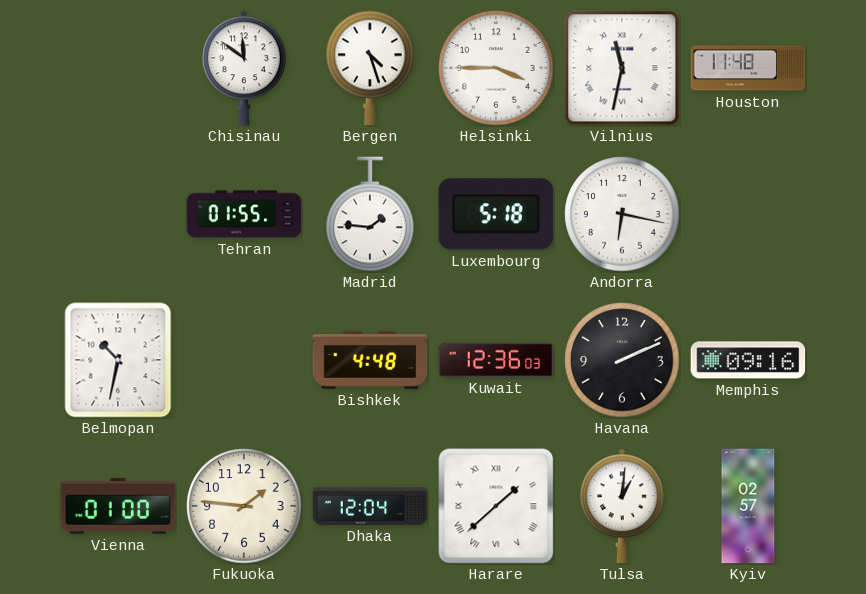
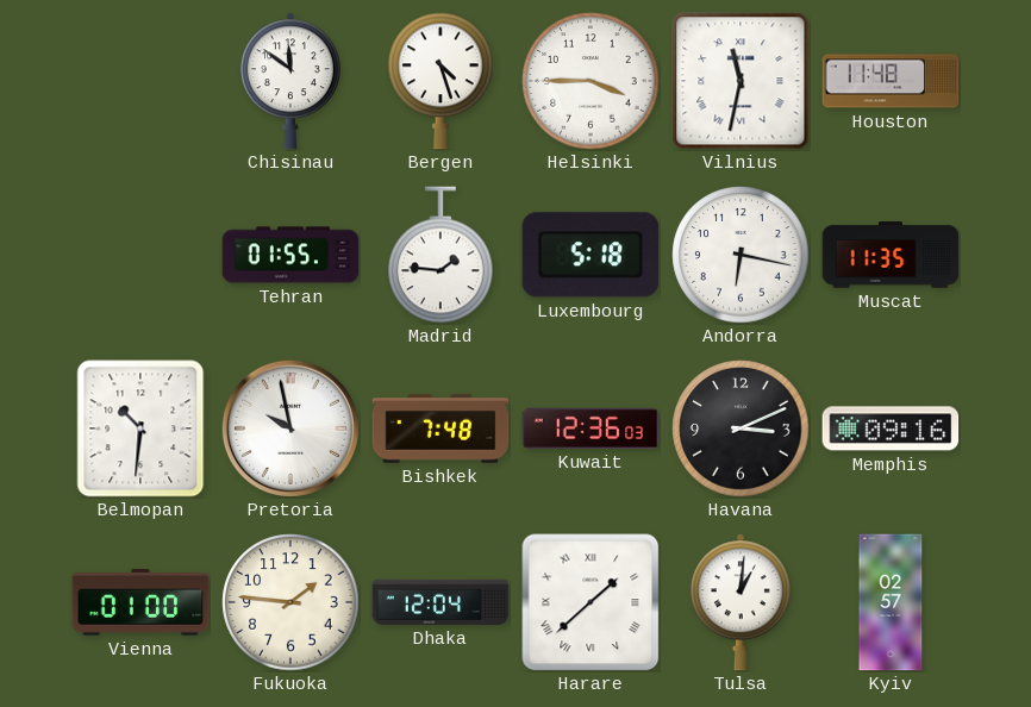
Muscat: none -> 11:35 (891, 255)
Belmopan: 10:32 -> 10:31 (140, 428)
Pretoria: none -> 9:58 (290, 428)
Bishkek: 4:48 -> 7:48 (440, 428)
Havana: 2:11 -> 3:11 (741, 428)
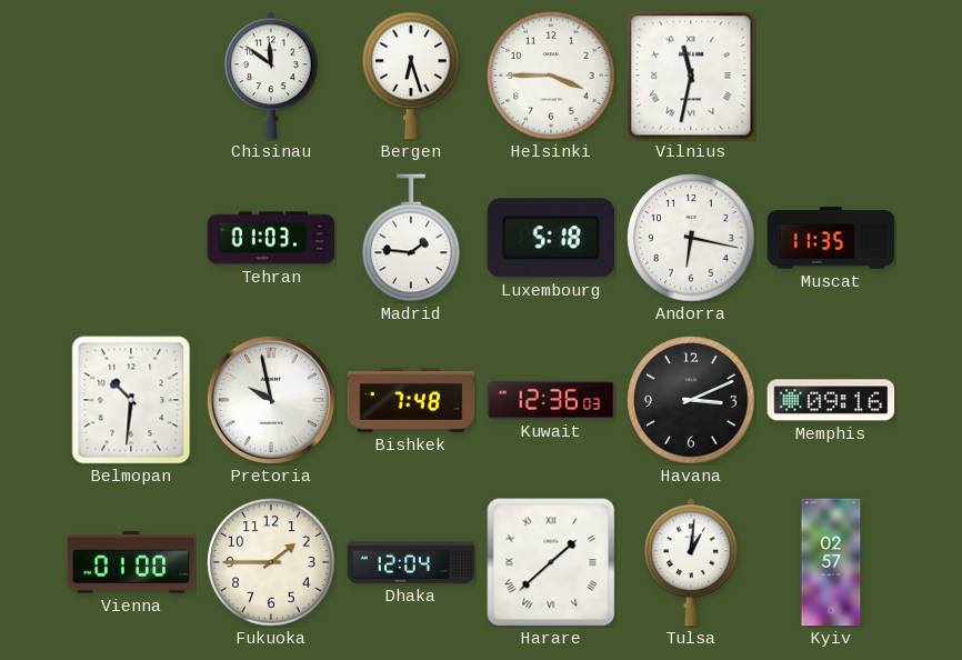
Bergen: 4:27 -> 6:27 (411, 76)
Houston: 11:48 -> none (891, 81)
Tehran: 01:55 -> 01:03 (271, 238)
Fukuoka: 1:46 -> 1:45 (271, 562)
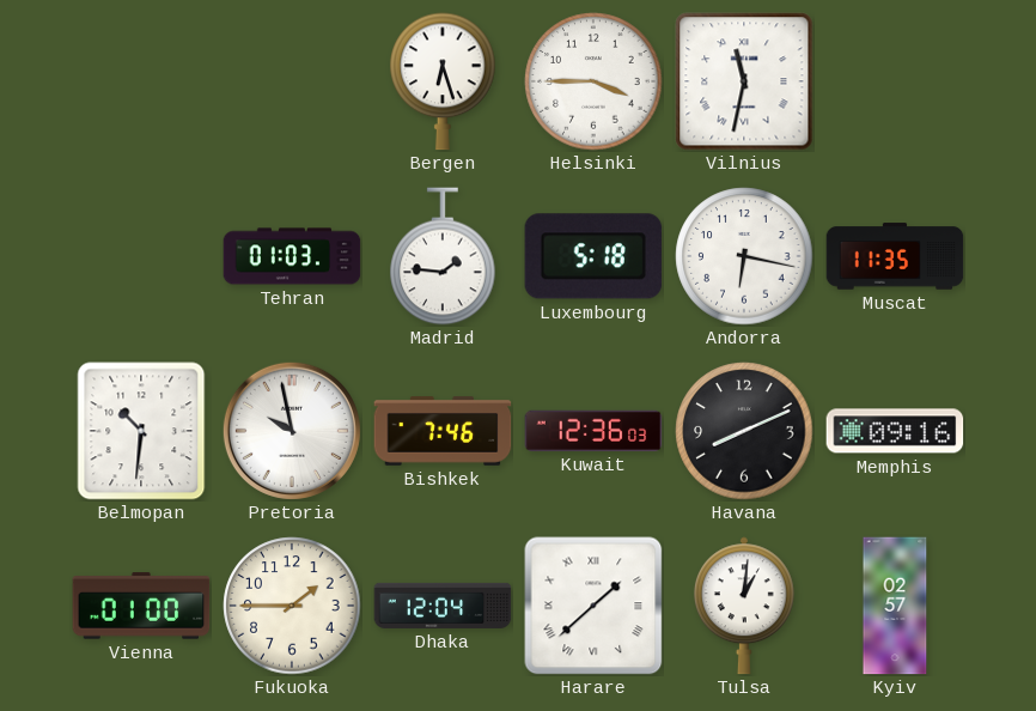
Chisinau: 11:51 -> none (271, 76)
Bishkek: 7:48 -> 7:46 (443, 431)
Havana: 3:11 -> 8:11 (744, 431)
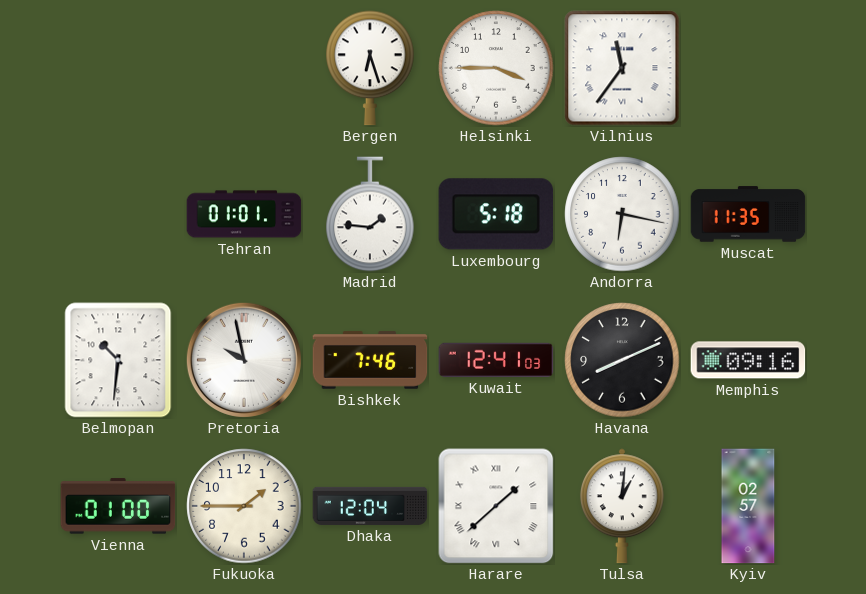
Vilnius: 11:32 -> 11:36 (622, 68)
Tehran: 01:03 -> 01:01 (244, 214)
Kuwait: 12:36 -> 12:41 (496, 360)
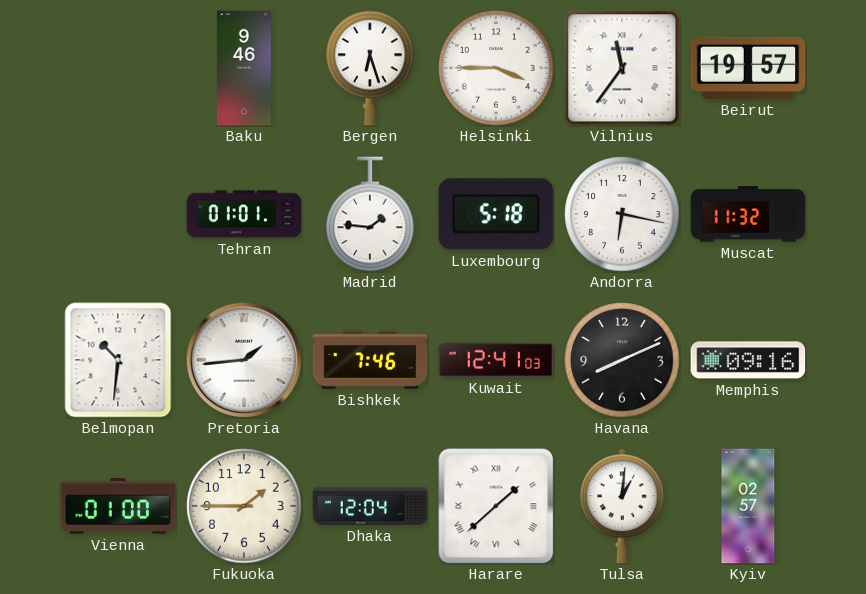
Baku: none -> 9:46 (244, 68)
Beirut: none -> 19:57 (748, 68)
Muscat: 11:35 -> 11:32 (748, 214)
Pretoria: 9:58 -> 1:44 (244, 360)
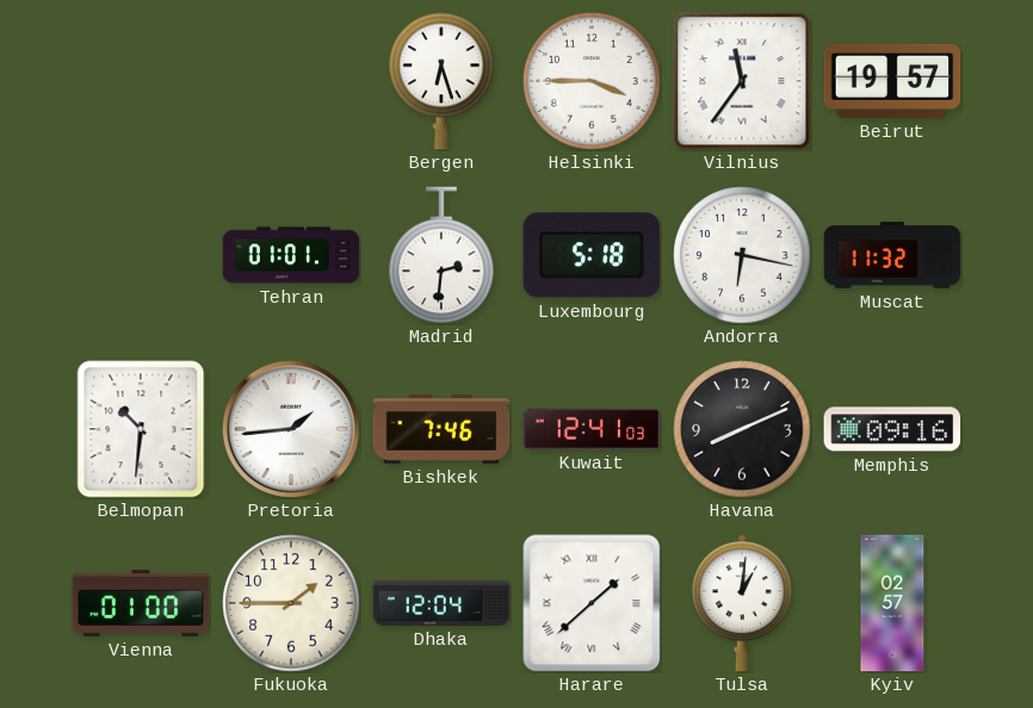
Baku: 9:46 -> none (244, 68)
Madrid: 1:46 -> 2:31 (441, 255)
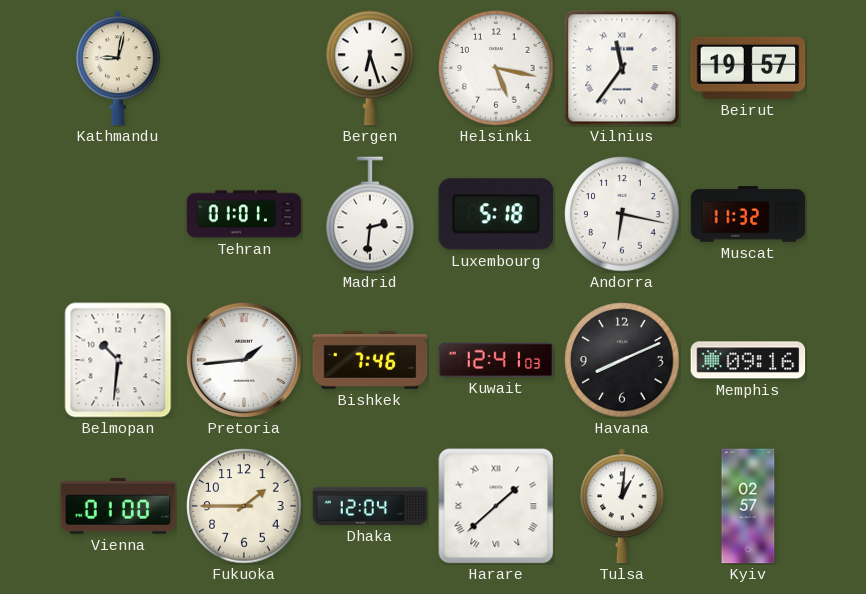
Kathmandu: none -> 9:02 (118, 68)
Helsinki: 3:45 -> 5:17 (496, 68)
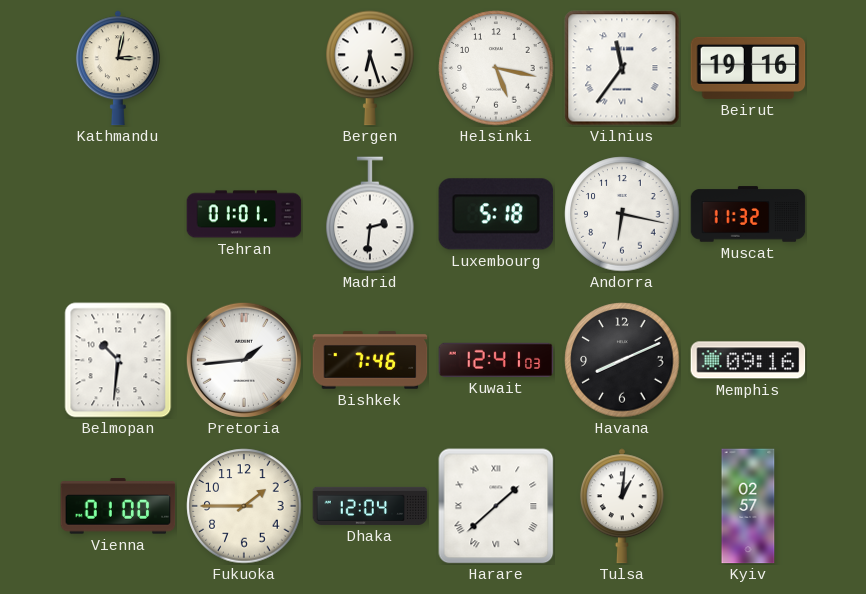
Kathmandu: 9:02 -> 3:02 (118, 68)
Beirut: 19:57 -> 19:16 (748, 68)
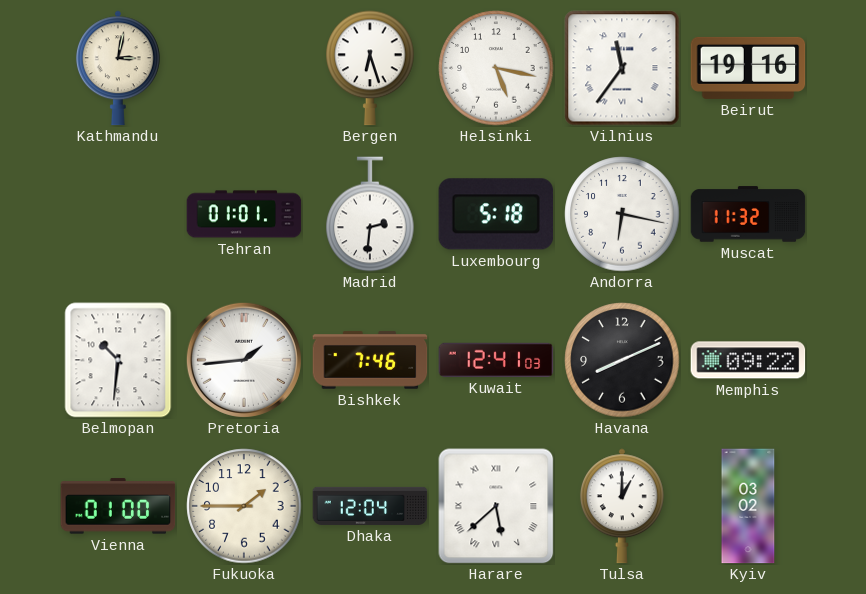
Memphis: 09:16 -> 09:22 (748, 360)
Harare: 1:38 -> 5:38 (496, 506)
Tulsa: 1:01 -> 1:00 (622, 506)
Kyiv: 02:57 -> 03:02 (748, 506)
